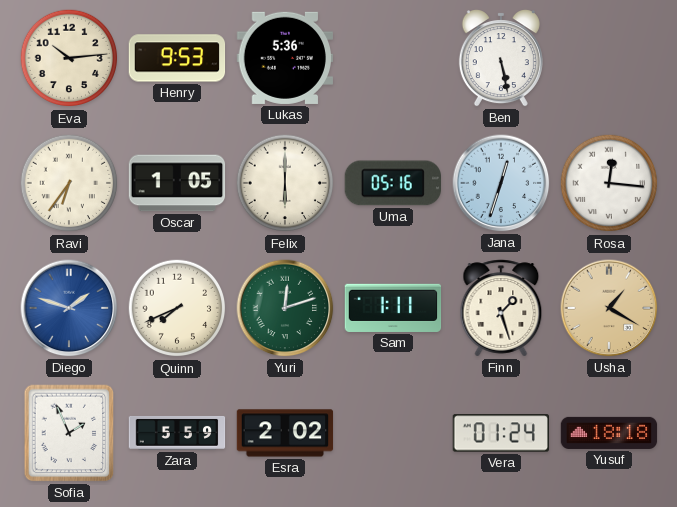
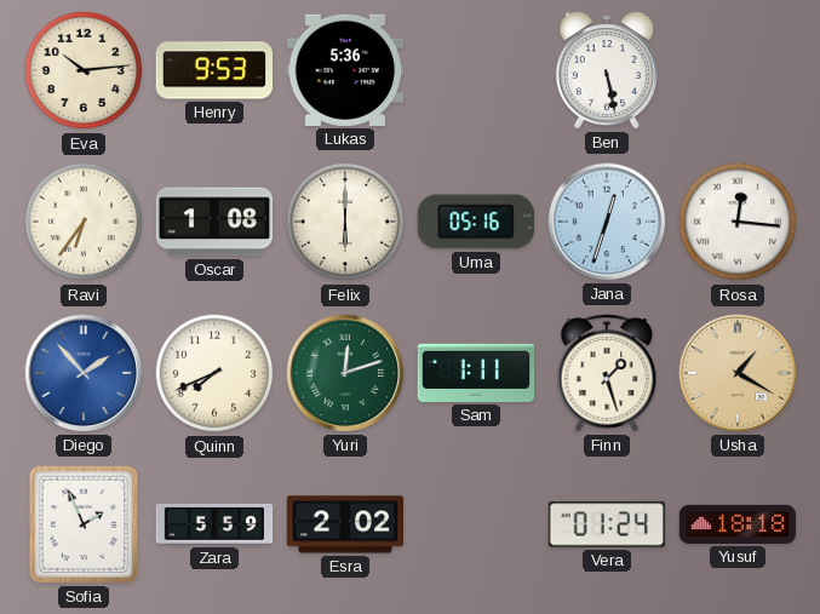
Oscar: 1:05 -> 1:08 (214, 222)
Diego: 1:48 -> 1:53 (84, 373)
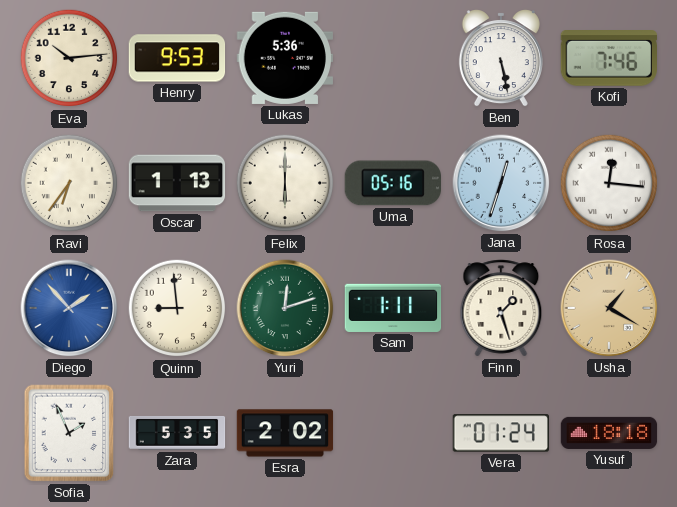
Kofi: none -> 7:46 (608, 59)
Oscar: 1:08 -> 1:13 (177, 183)
Quinn: 7:41 -> 8:59 (177, 308)
Zara: 5:59 -> 5:35 (177, 433)
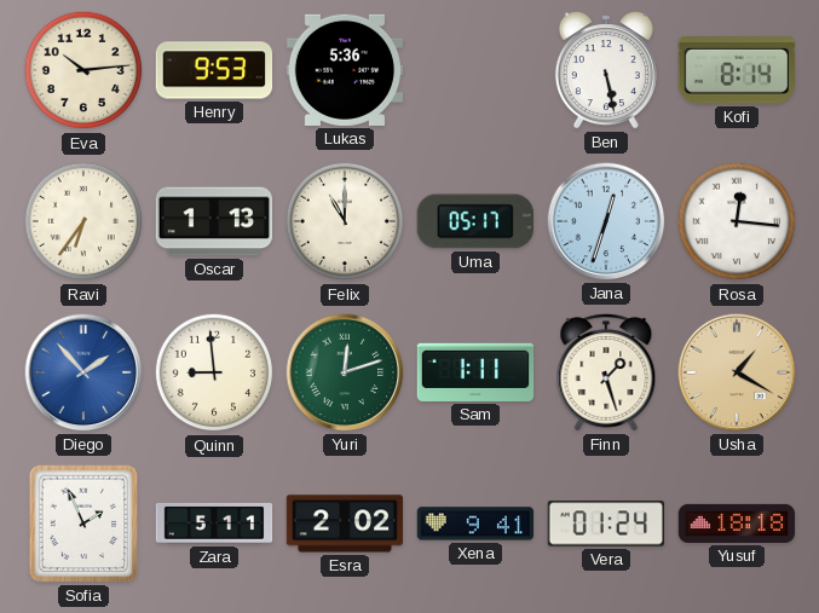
Kofi: 7:46 -> 8:14 (736, 71)
Felix: 6:00 -> 11:00 (345, 221)
Uma: 05:16 -> 05:17 (474, 221)
Zara: 5:35 -> 5:11 (214, 524)
Xena: none -> 9:41 (475, 524)
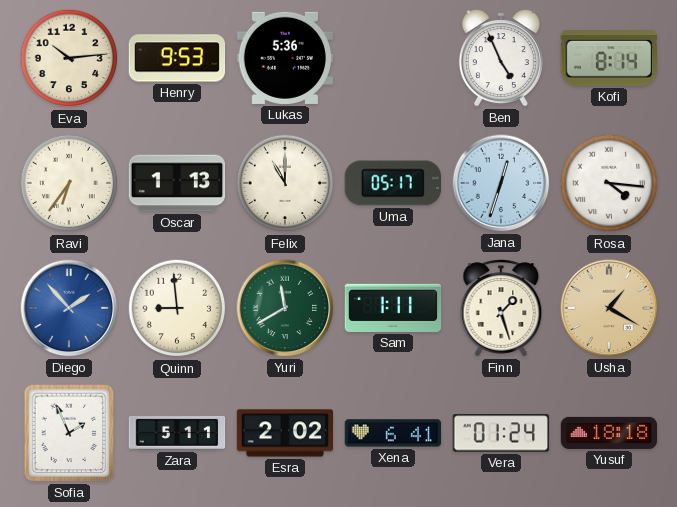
Ben: 5:28 -> 4:56 (501, 58)
Rosa: 12:16 -> 4:16 (609, 183)
Yuri: 12:12 -> 11:40 (285, 308)
Xena: 9:41 -> 6:41 (393, 433)
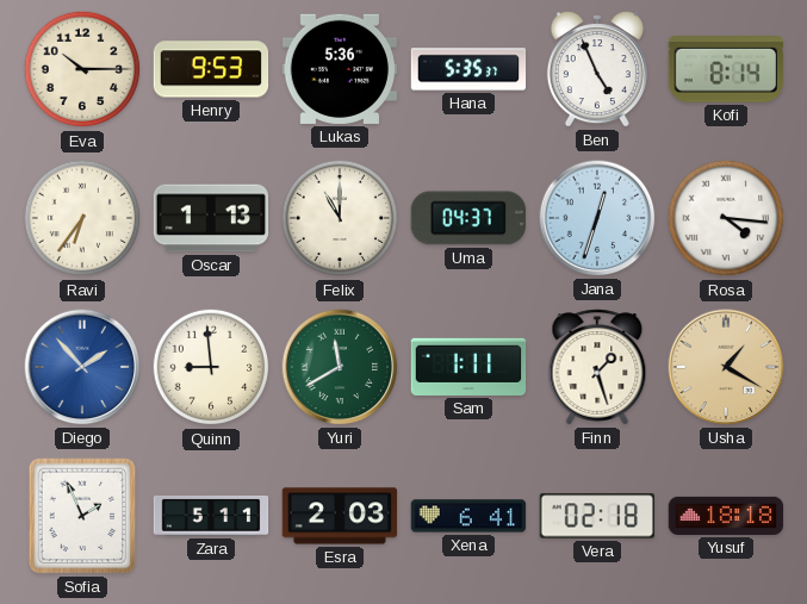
Eva: 10:14 -> 10:15 (82, 69)
Hana: none -> 5:35 (468, 69)
Uma: 05:17 -> 04:37 (467, 218)
Esra: 2:02 -> 2:03 (340, 516)
Vera: 01:24 -> 02:18 (597, 516)
